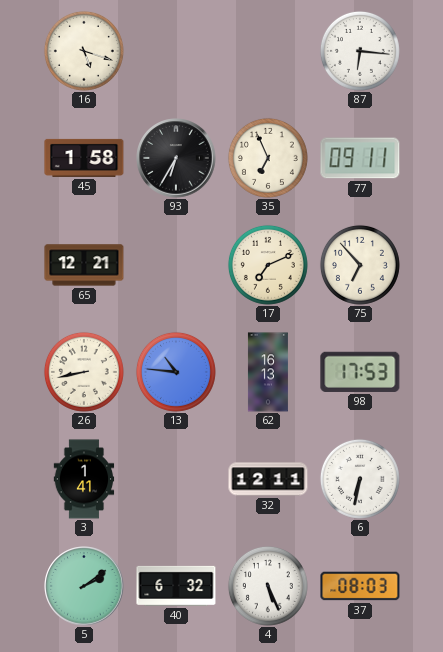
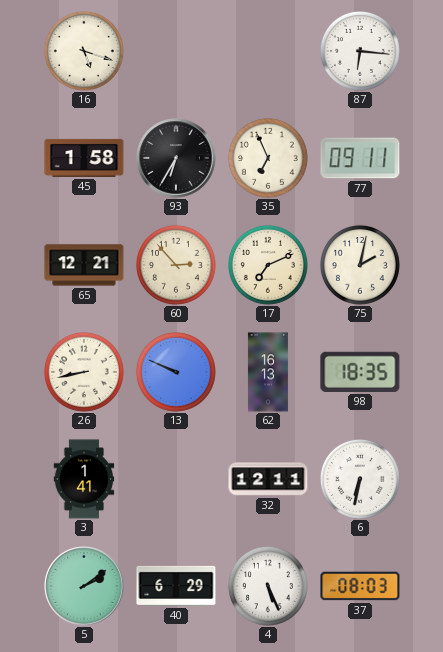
60: none -> 2:53 (176, 265)
75: 6:53 -> 2:02 (360, 265)
13: 10:46 -> 9:49 (176, 372)
98: 17:53 -> 18:35 (360, 372)
40: 6:32 -> 6:29 (176, 586)
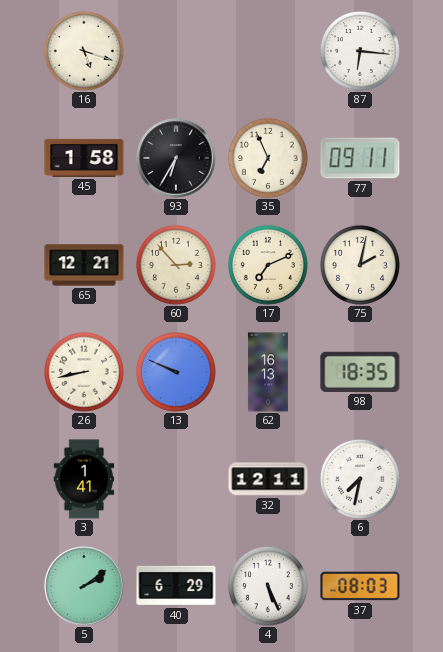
6: 6:32 -> 7:32 (360, 479)
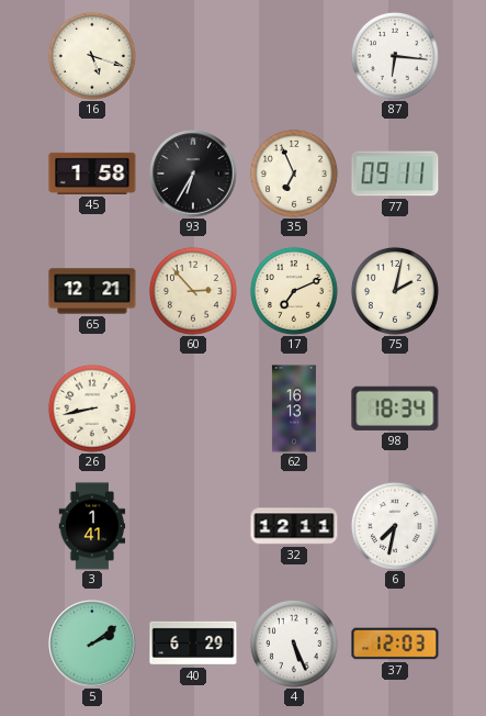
13: 9:49 -> none (176, 372)
98: 18:35 -> 18:34 (395, 409)
37: 08:03 -> 12:03 (395, 644)
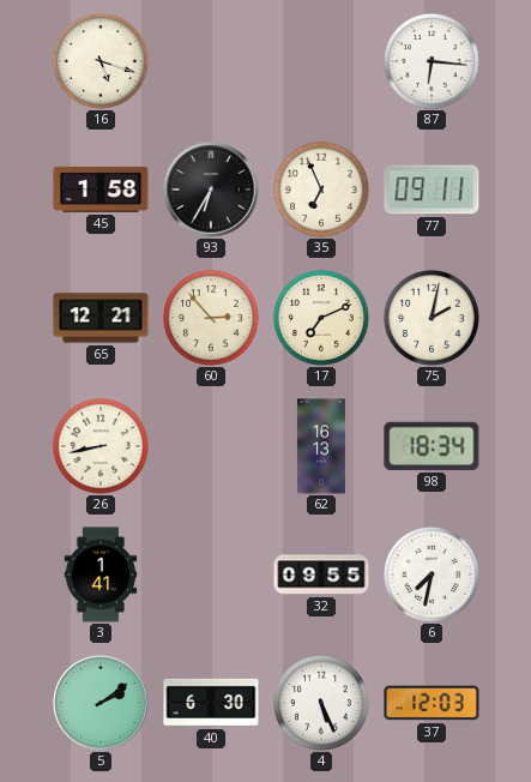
32: 12:11 -> 09:55 (321, 575)
40: 6:29 -> 6:30 (211, 703)
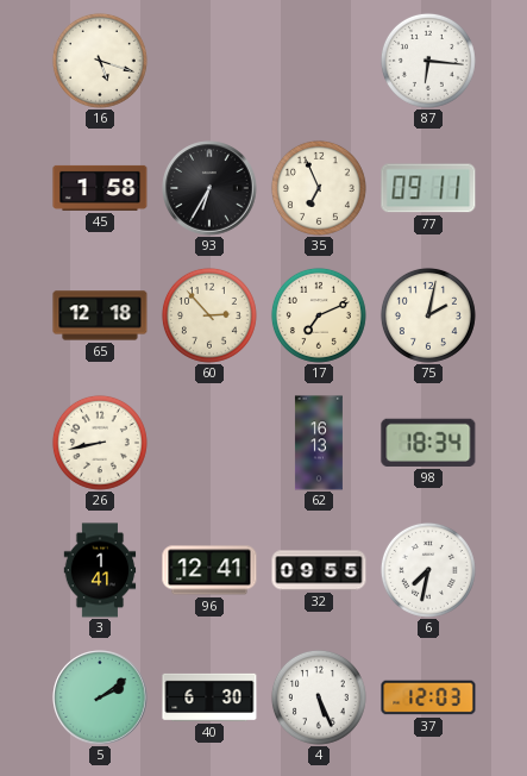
65: 12:21 -> 12:18 (100, 315)
96: none -> 12:41 (209, 570)
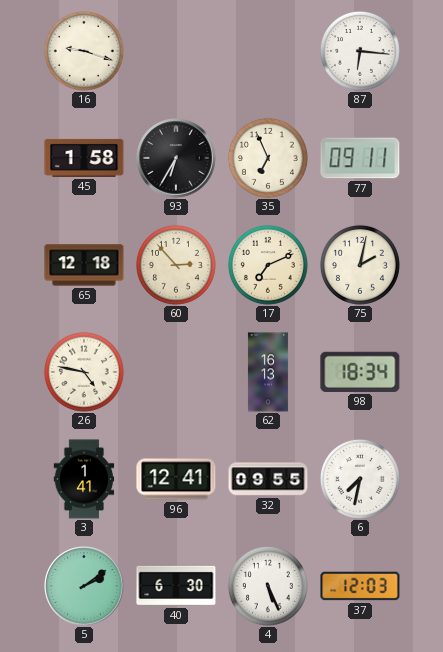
16: 5:18 -> 9:18 (84, 51)
26: 8:43 -> 4:47 (84, 372)
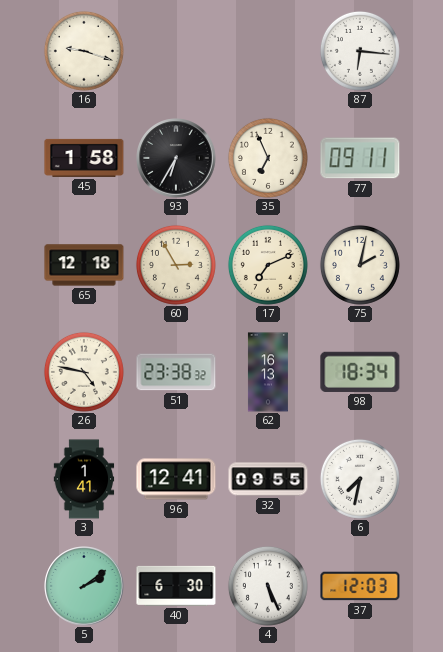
60: 2:53 -> 2:55 (176, 265)
51: none -> 23:38 (176, 372)
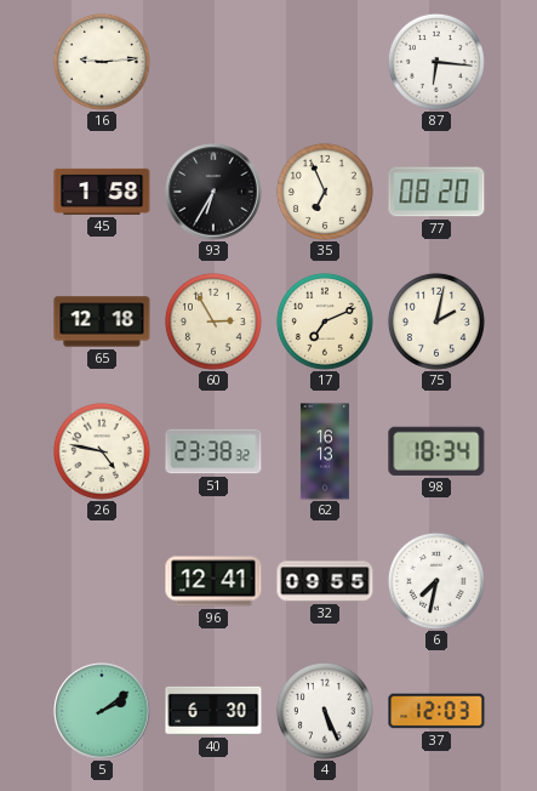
16: 9:18 -> 9:14 (102, 62)
77: 09:11 -> 08:20 (436, 192)
3: 1:41 -> none (84, 479)
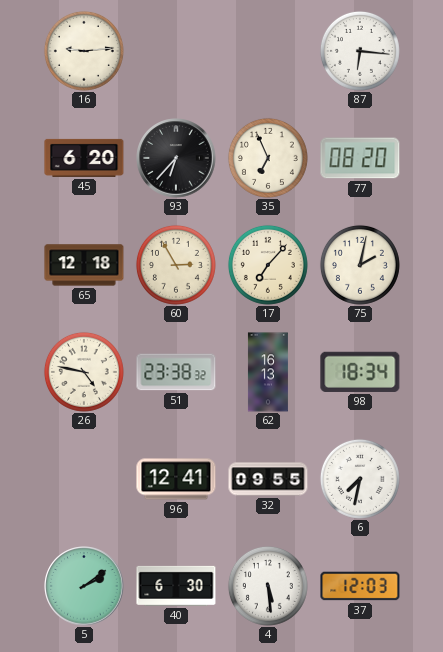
45: 1:58 -> 6:20 (84, 158)
93: 6:35 -> 6:37 (176, 158)
17: 7:11 -> 7:07 (268, 265)
4: 5:26 -> 5:29 (268, 586)
